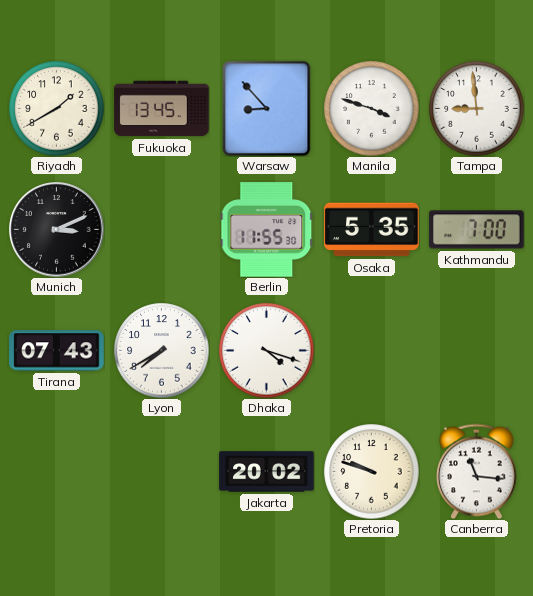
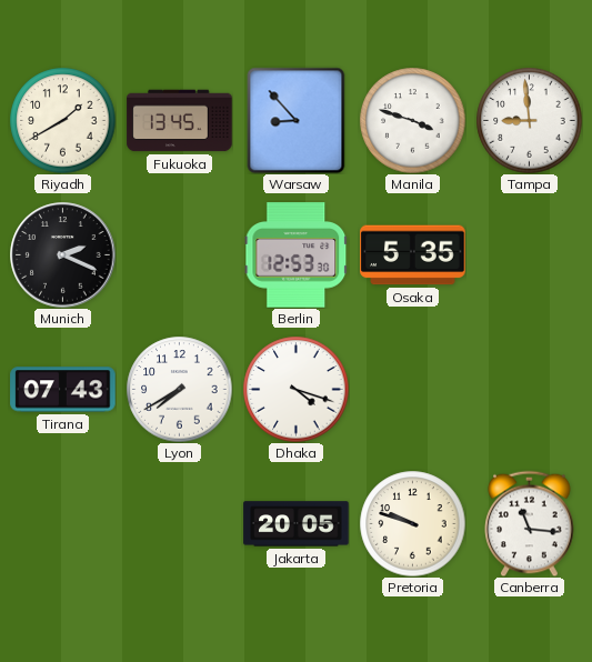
Munich: 3:11 -> 2:19 (63, 255)
Berlin: 11:55 -> 12:53 (297, 255)
Kathmandu: 7:00 -> none (477, 230)
Jakarta: 20:02 -> 20:05 (297, 524)
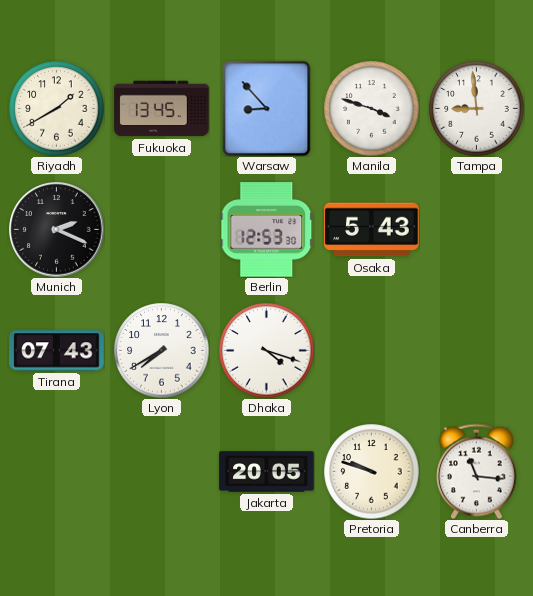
Osaka: 5:35 -> 5:43 (372, 230)
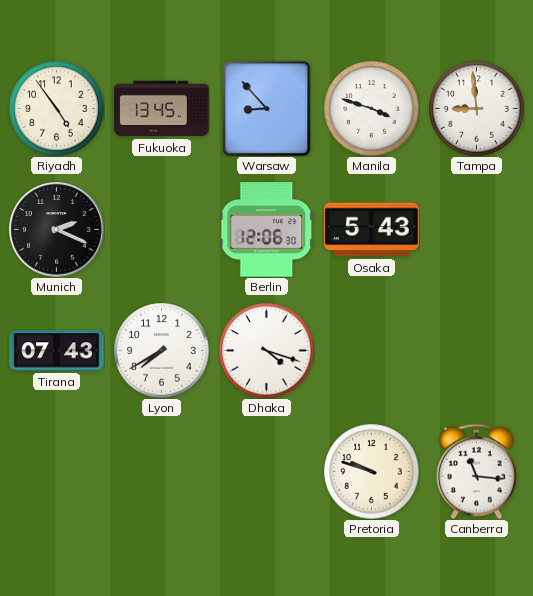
Riyadh: 1:40 -> 4:54 (56, 108)
Berlin: 12:53 -> 12:06 (267, 230)
Jakarta: 20:05 -> none (267, 472)
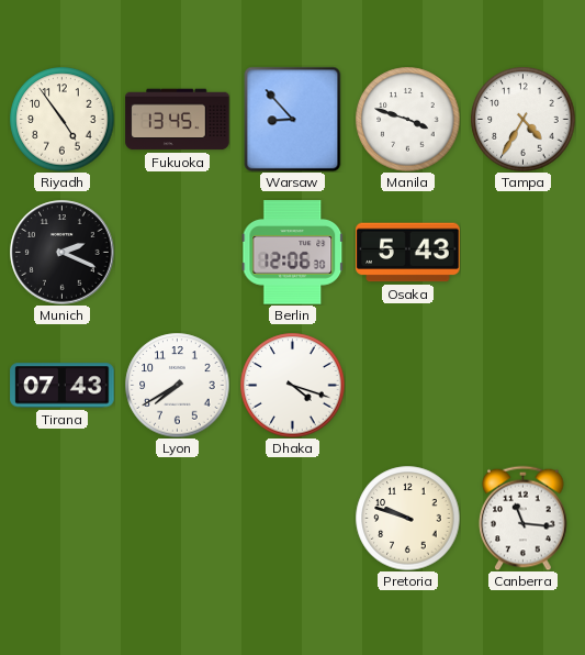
Tampa: 8:59 -> 4:35 (522, 119)
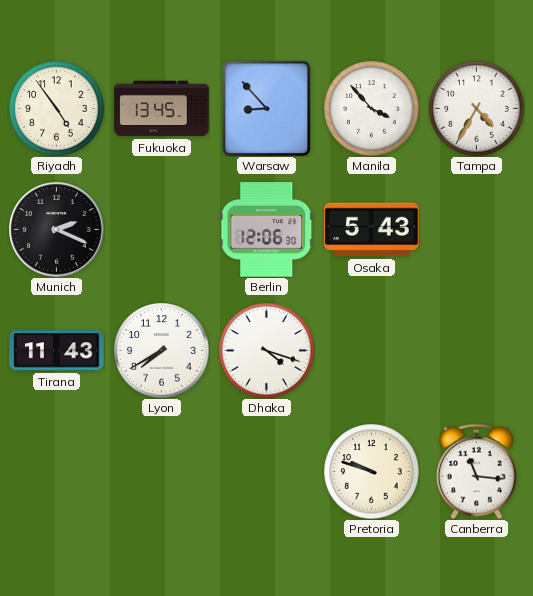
Manila: 3:48 -> 3:53 (371, 108)
Tirana: 07:43 -> 11:43 (57, 351)
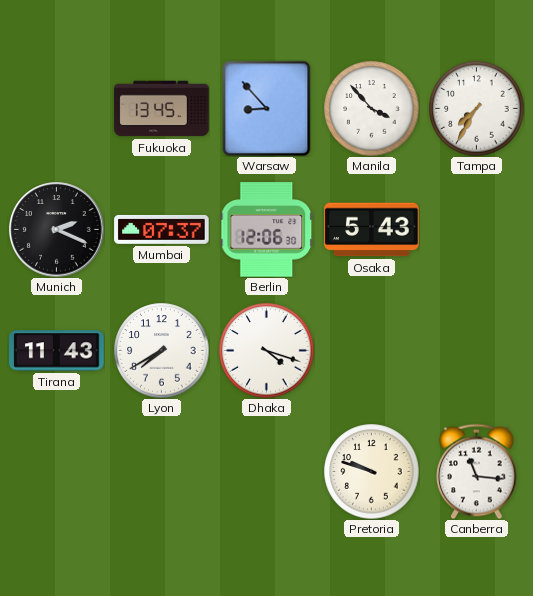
Riyadh: 4:54 -> none (56, 108)
Tampa: 4:35 -> 7:35 (476, 108)
Mumbai: none -> 07:37 (162, 230)
